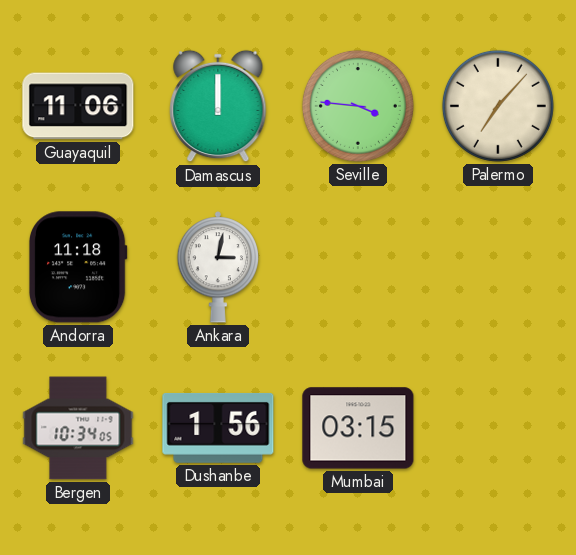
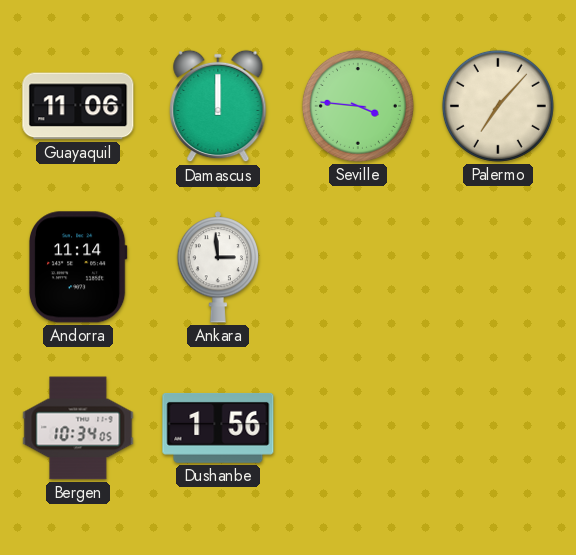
Andorra: 11:18 -> 11:14 (78, 267)
Ankara: 3:02 -> 2:59 (218, 267)
Mumbai: 03:15 -> none (358, 428)
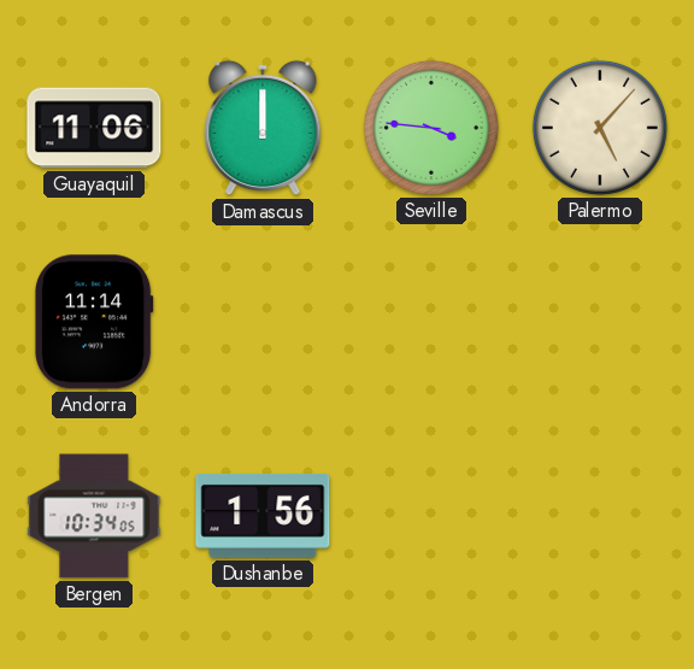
Palermo: 7:07 -> 5:07 (600, 128)
Ankara: 2:59 -> none (218, 267)
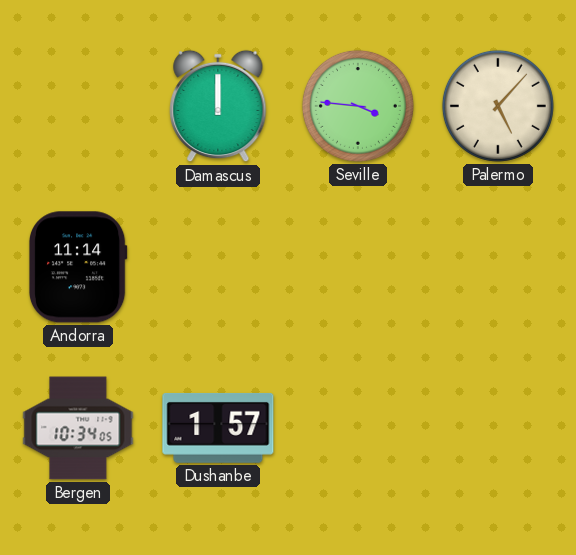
Guayaquil: 11:06 -> none (94, 128)
Dushanbe: 1:56 -> 1:57 (218, 428)
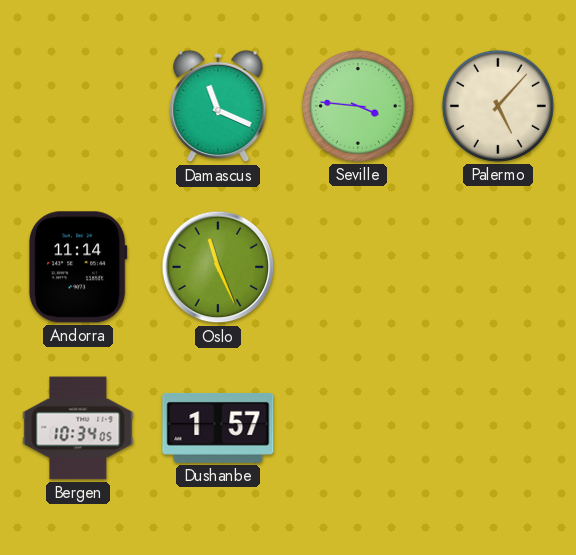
Damascus: 12:00 -> 11:19 (218, 106)
Oslo: none -> 11:26 (218, 267)
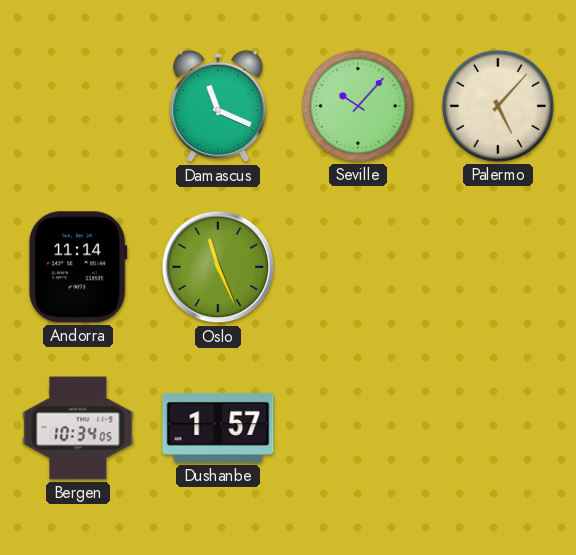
Seville: 3:46 -> 10:07 (358, 106)
